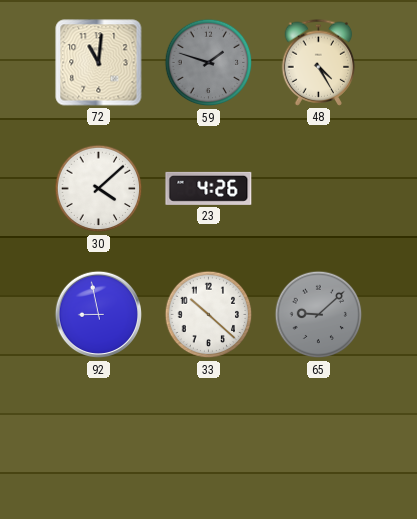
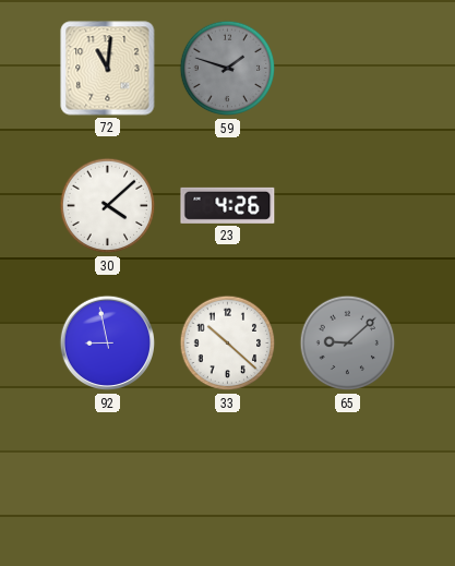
48: 4:25 -> none (319, 62)
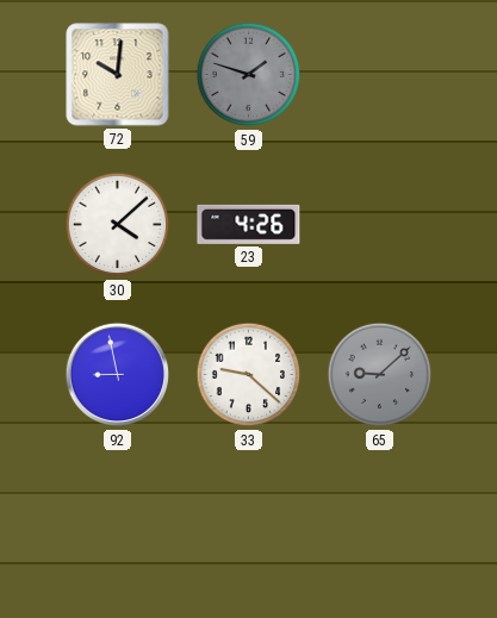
72: 11:01 -> 10:01 (118, 75)
33: 10:22 -> 9:22 (249, 375)
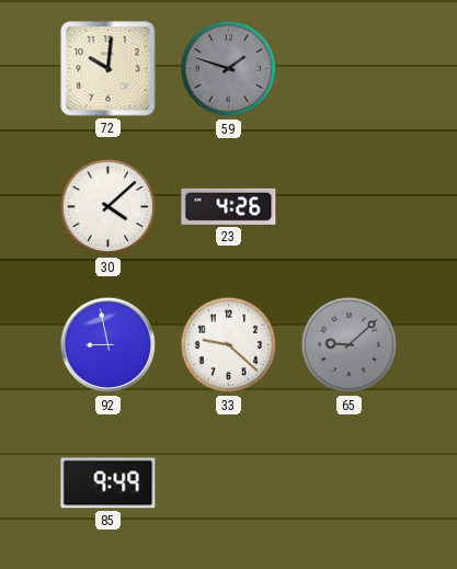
85: none -> 9:49 (108, 483)
